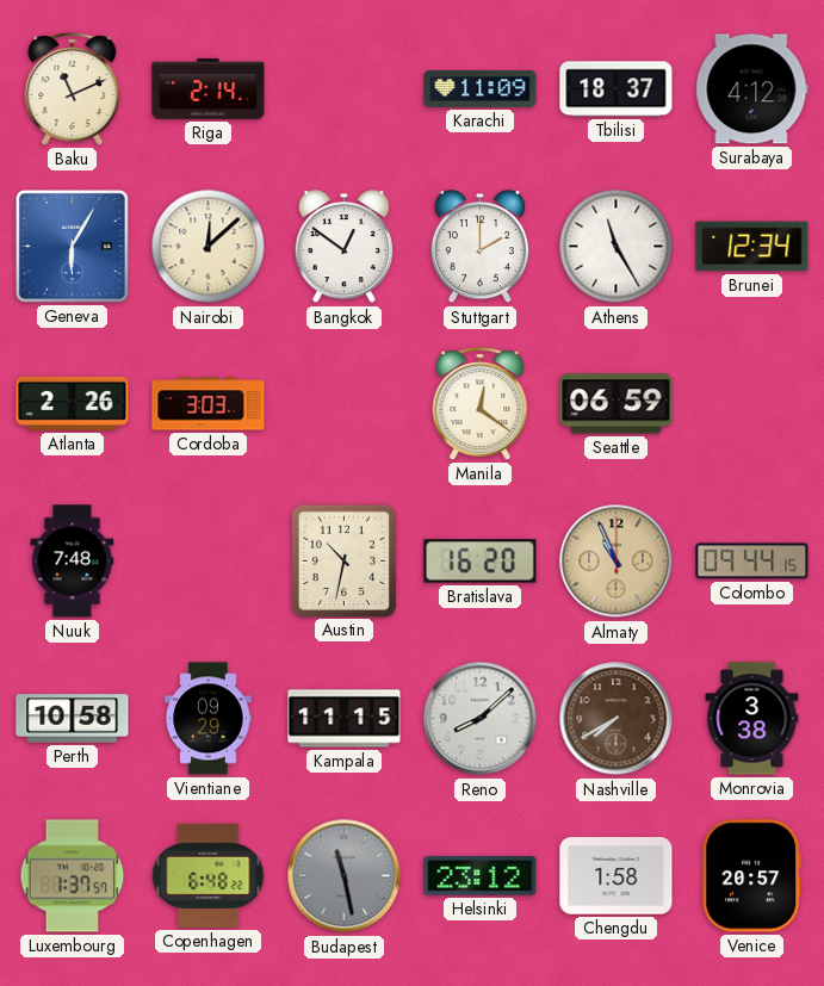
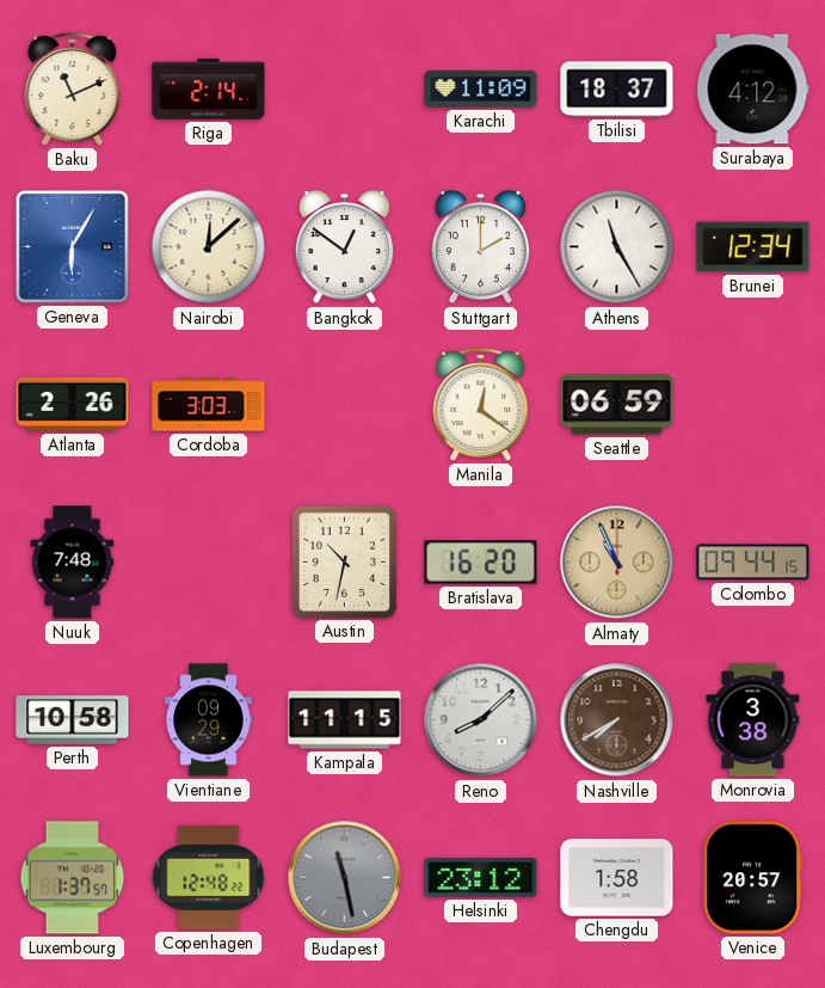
Copenhagen: 6:48 -> 12:48 (209, 877)
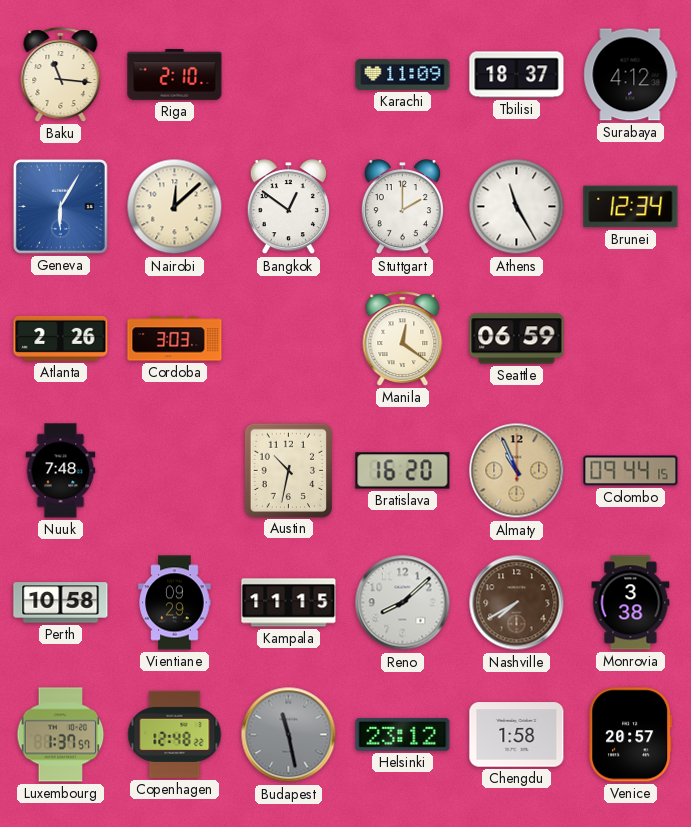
Baku: 11:11 -> 11:16 (61, 75)
Riga: 2:14 -> 2:10 (175, 74)
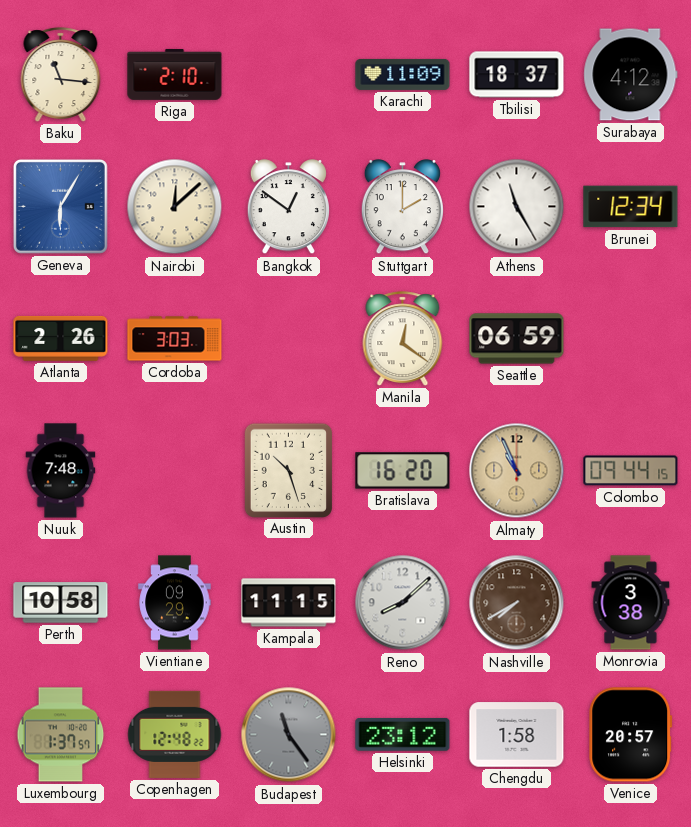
Austin: 10:32 -> 10:27 (288, 470)
Budapest: 11:28 -> 11:24 (289, 735)
